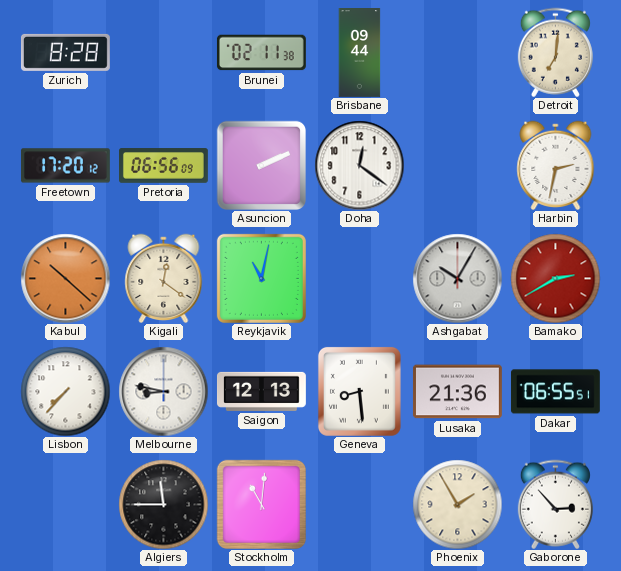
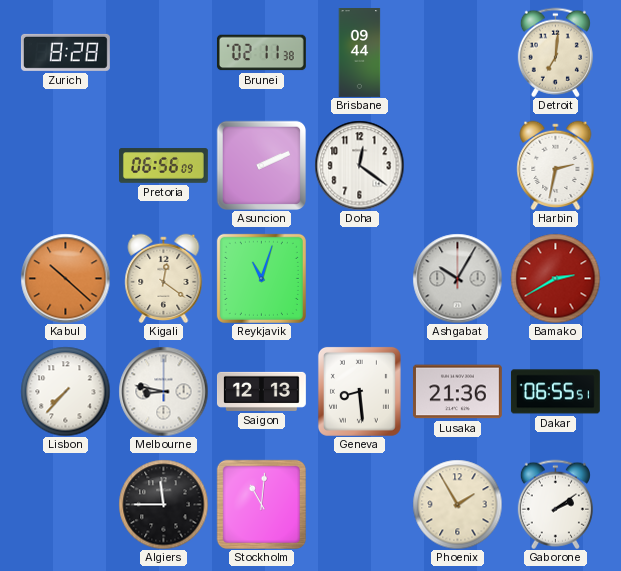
Freetown: 17:20 -> none (65, 166)
Reykjavik: 11:02 -> 11:03 (261, 278)
Gaborone: 2:53 -> 2:09 (555, 504)
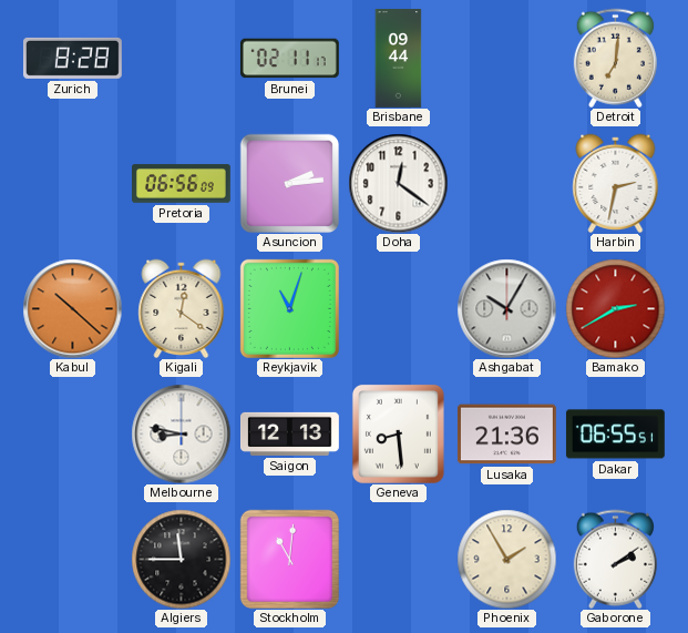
Brunei: 02:11:38 -> 02:11:17 (289, 59)
Asuncion: 2:11 -> 2:14 (289, 183)
Lisbon: 7:37 -> none (65, 391)
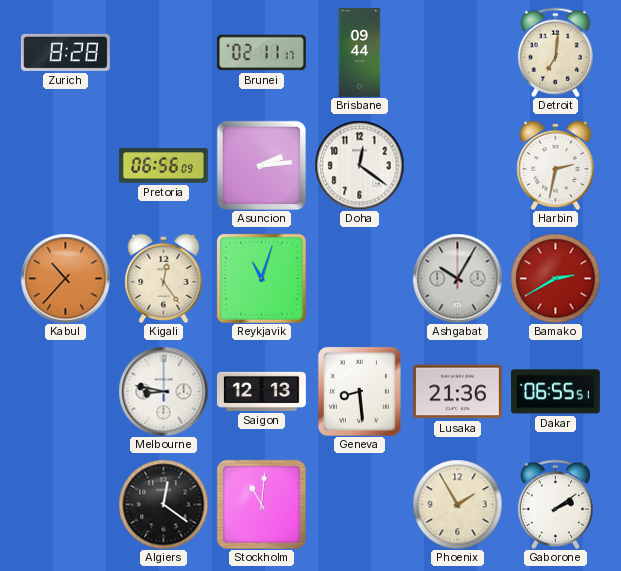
Kabul: 10:22 -> 10:37 (65, 278)
Kigali: 12:21 -> 12:24 (164, 278)
Algiers: 11:45 -> 12:21 (163, 504)
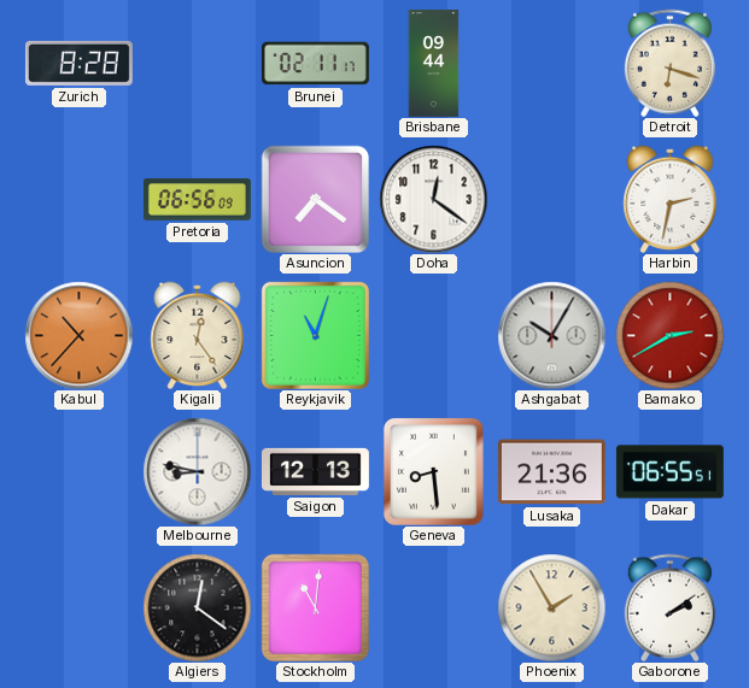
Detroit: 7:01 -> 6:18 (669, 63)
Asuncion: 2:14 -> 7:21 (315, 199)
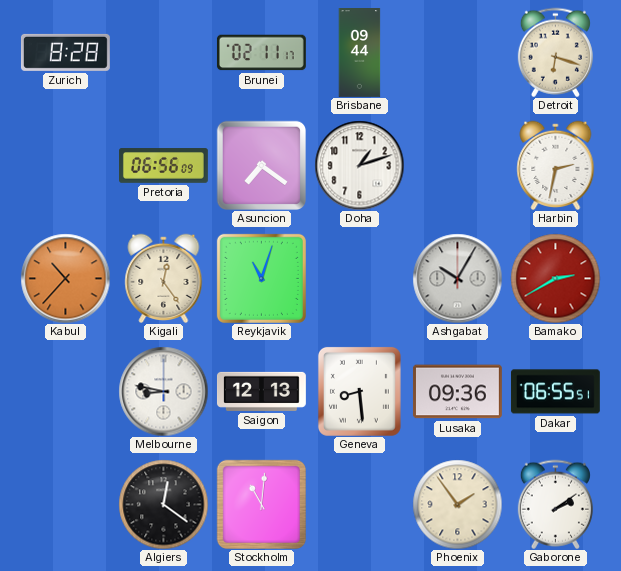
Doha: 12:21 -> 1:12 (359, 165)
Lusaka: 21:36 -> 09:36 (457, 392)
Phoenix: 1:55 -> 1:54 (457, 504)
